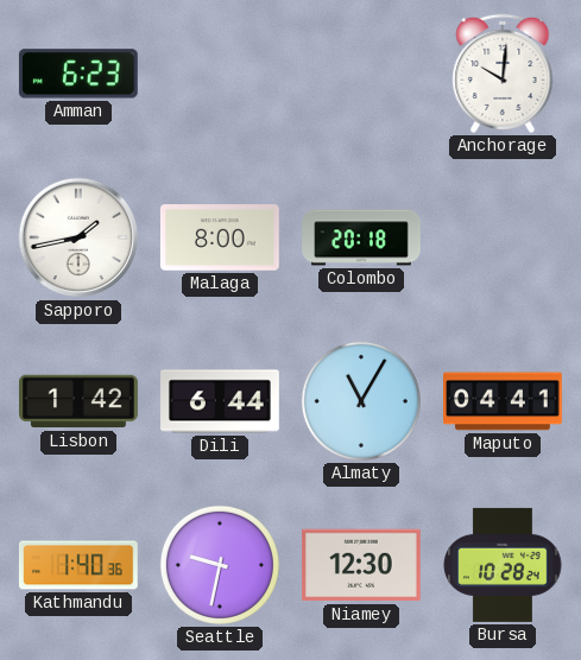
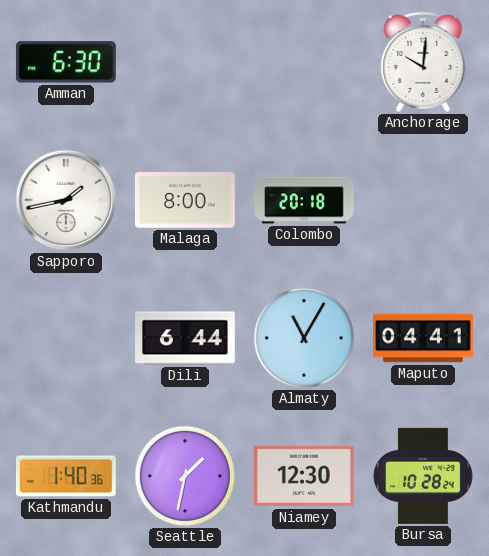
Amman: 6:23 -> 6:30 (66, 62)
Lisbon: 1:42 -> none (80, 401)
Seattle: 9:32 -> 1:32 (185, 476)
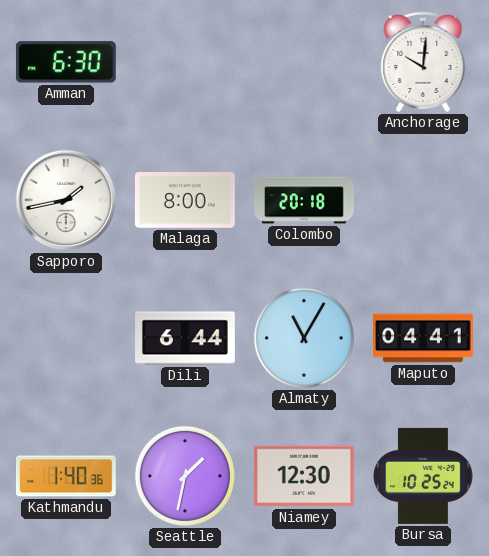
Bursa: 10:28 -> 10:25 (423, 476)
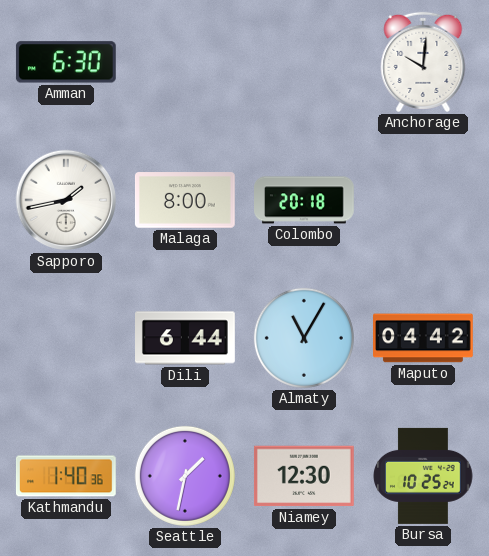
Maputo: 04:41 -> 04:42 (424, 338)
